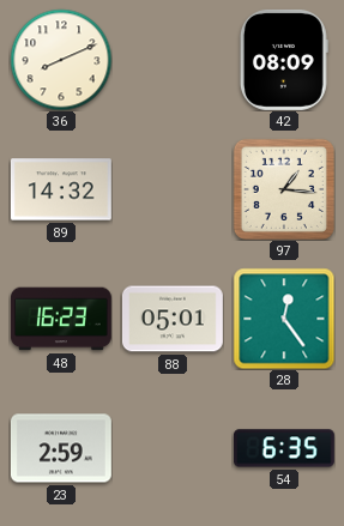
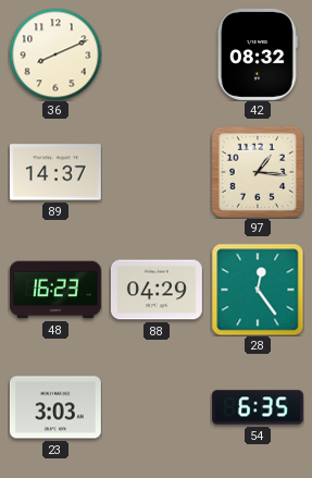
42: 08:09 -> 08:32 (258, 54)
89: 14:32 -> 14:37 (55, 172)
88: 05:01 -> 04:29 (157, 290)
23: 2:59 -> 3:03 (55, 407)
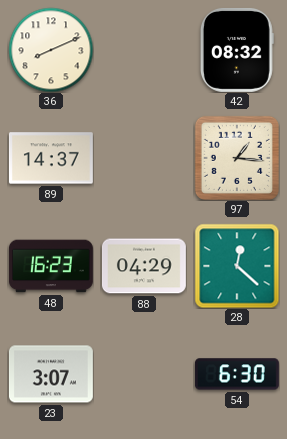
28: 12:24 -> 12:22 (237, 266)
23: 3:03 -> 3:07 (51, 374)
54: 6:35 -> 6:30 (237, 374)
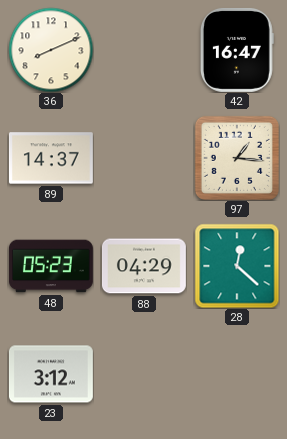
42: 08:32 -> 16:47 (237, 50)
48: 16:23 -> 05:23 (51, 266)
23: 3:07 -> 3:12 (51, 374)
54: 6:30 -> none (237, 374)
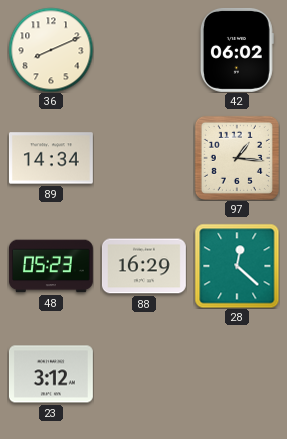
42: 16:47 -> 06:02 (237, 50)
89: 14:37 -> 14:34 (51, 158)
88: 04:29 -> 16:29 (144, 266)
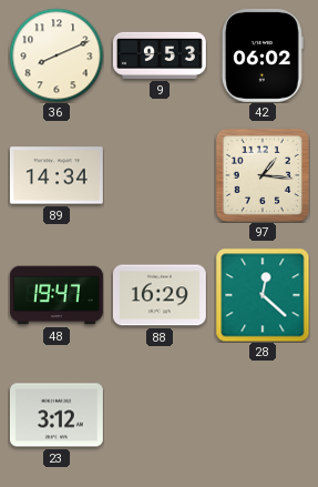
9: none -> 9:53 (160, 55)
48: 05:23 -> 19:47 (57, 295)
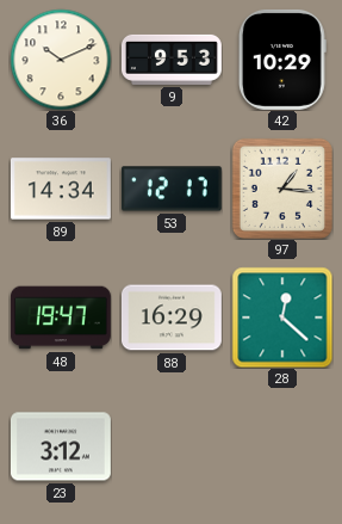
36: 8:11 -> 10:11 (61, 60)
42: 06:02 -> 10:29 (282, 60)
53: none -> 12:17 (172, 189)
